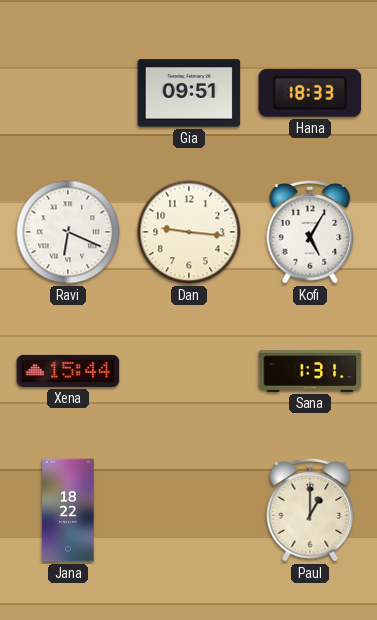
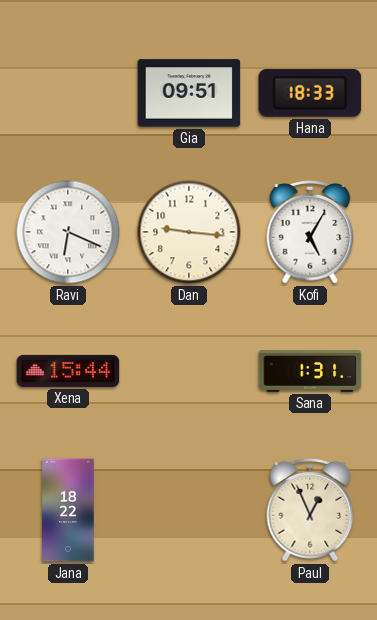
Paul: 1:00 -> 12:56 (310, 511)
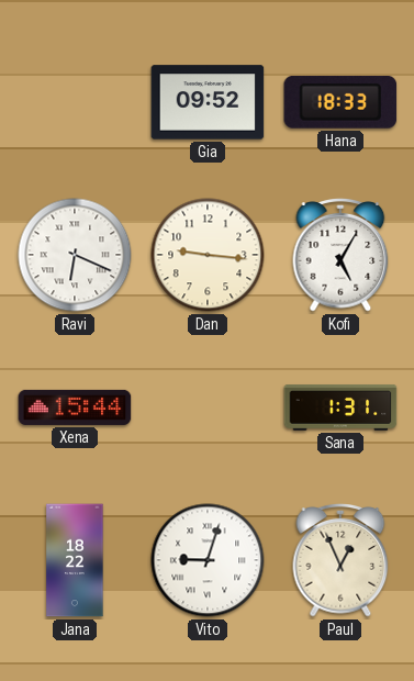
Gia: 09:51 -> 09:52 (208, 102)
Vito: none -> 9:03 (208, 560)
